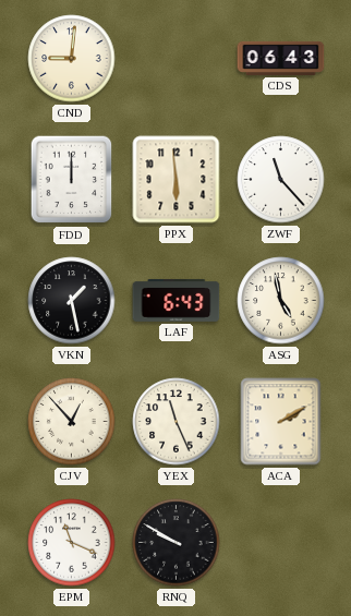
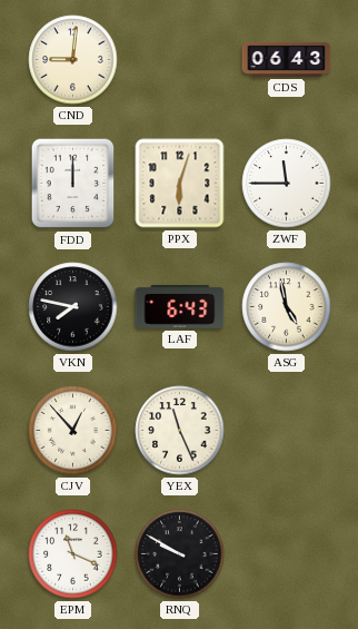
PPX: 5:59 -> 6:03 (180, 184)
ZWF: 11:23 -> 11:45 (287, 184)
VKN: 1:28 -> 7:47 (73, 307)
ACA: 2:10 -> none (281, 422)
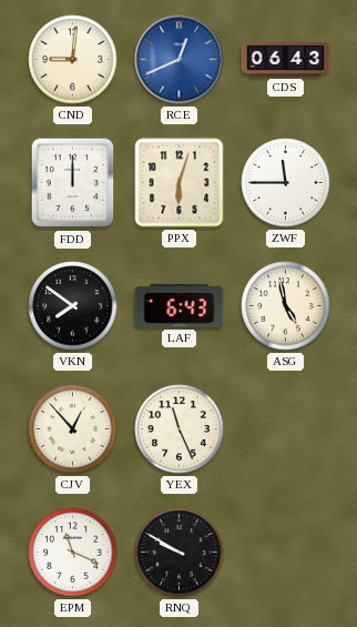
RCE: none -> 12:41 (180, 60)
VKN: 7:47 -> 7:51 (73, 306)
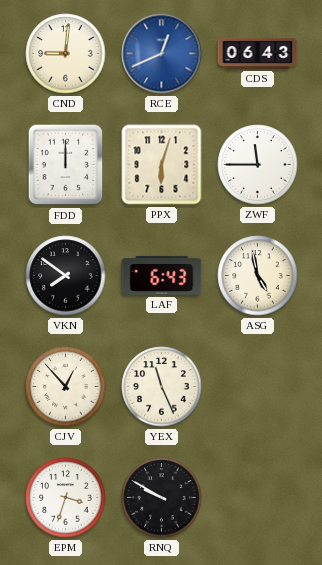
EPM: 11:19 -> 3:33 (66, 498)
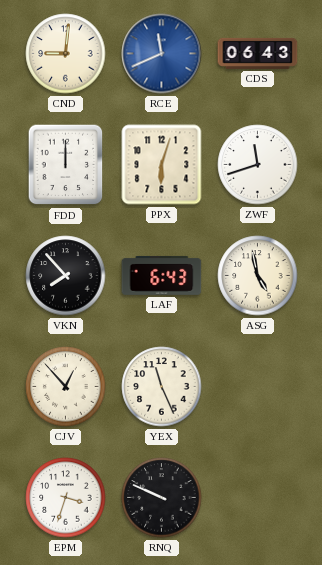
RCE: 12:41 -> 11:41 (162, 54)
ZWF: 11:45 -> 11:42 (258, 165)
VKN: 7:51 -> 7:53 (66, 276)
RNQ: 9:50 -> 9:49 (162, 498)
